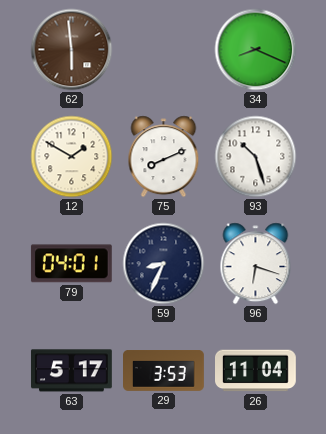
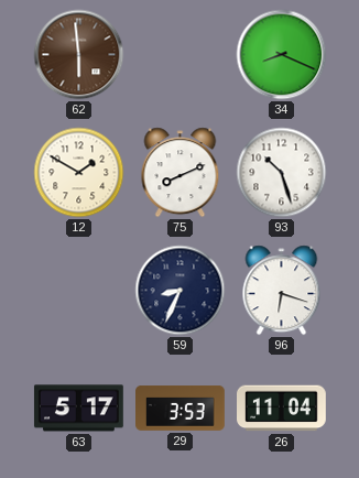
79: 04:01 -> none (71, 264)
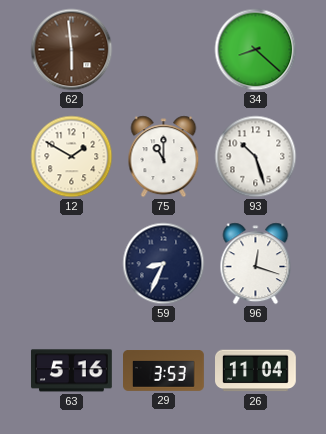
34: 8:19 -> 8:22 (256, 50)
75: 8:11 -> 11:00 (164, 157)
96: 6:18 -> 12:18 (256, 264)
63: 5:17 -> 5:16 (71, 371)
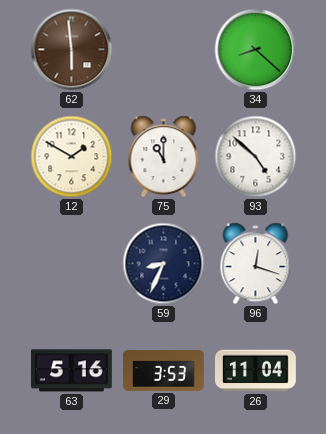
93: 10:27 -> 4:52 (256, 157)
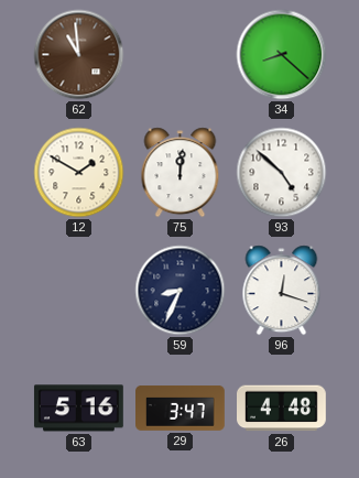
62: 5:59 -> 10:59 (79, 55)
75: 11:00 -> 12:01 (181, 173)
29: 3:53 -> 3:47 (181, 409)
26: 11:04 -> 4:48 (282, 409)
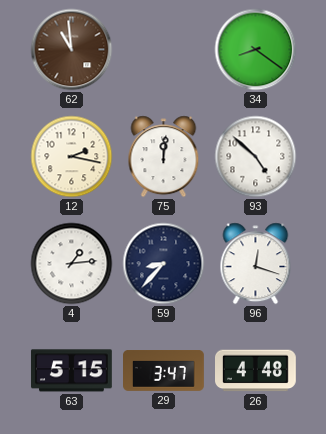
34: 8:22 -> 8:21 (256, 50)
12: 1:50 -> 2:17 (72, 157)
4: none -> 1:14 (72, 264)
59: 8:34 -> 8:37 (164, 264)
63: 5:16 -> 5:15 (71, 371)
